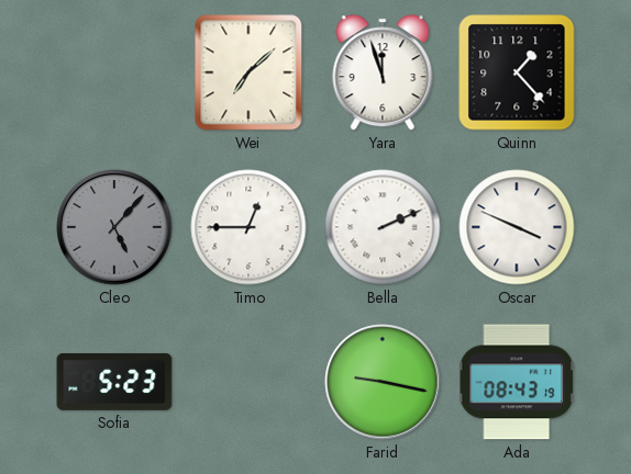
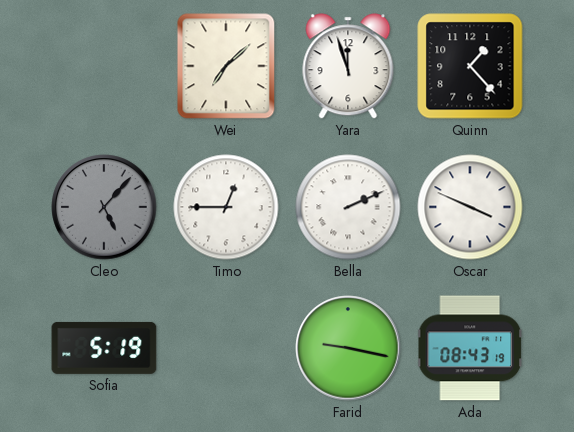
Sofia: 5:23 -> 5:19 (104, 348)
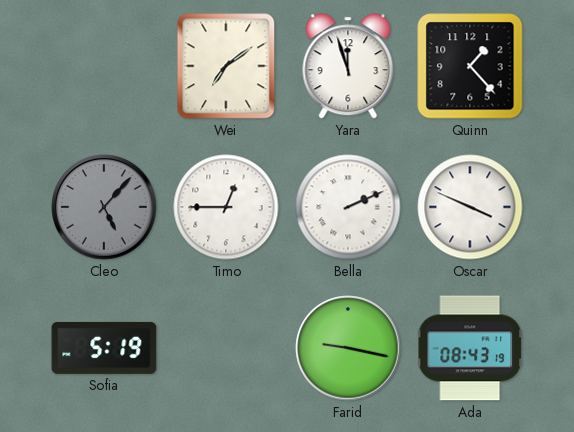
Wei: 7:08 -> 7:09 (226, 66)
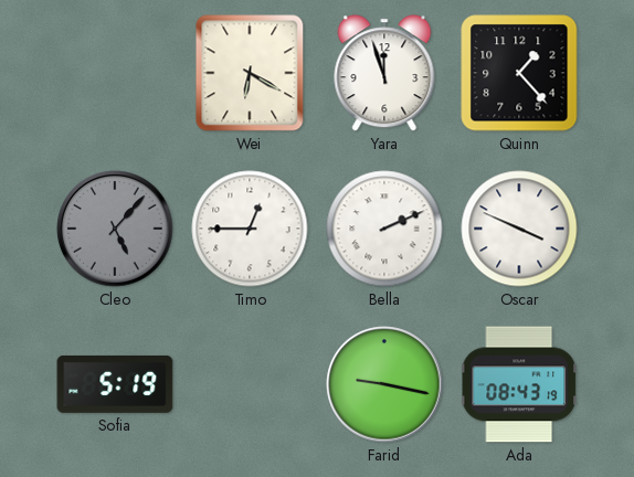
Wei: 7:09 -> 6:20 (250, 73)
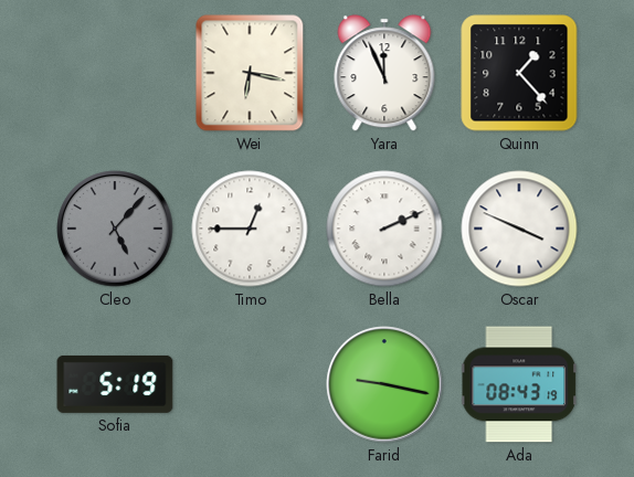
Wei: 6:20 -> 6:17 (250, 73)
Yara: 11:57 -> 11:56 (384, 73)
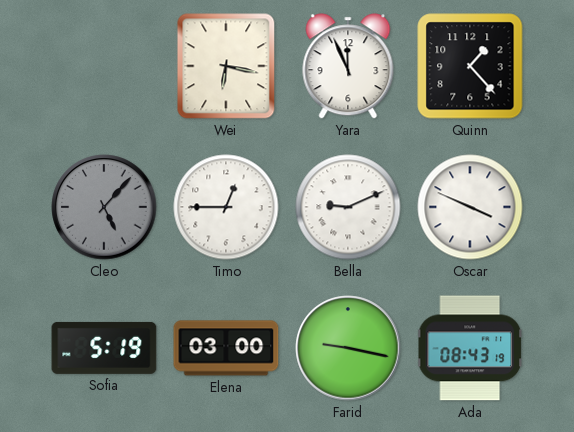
Bella: 2:11 -> 9:11 (348, 207)
Elena: none -> 03:00 (226, 348)
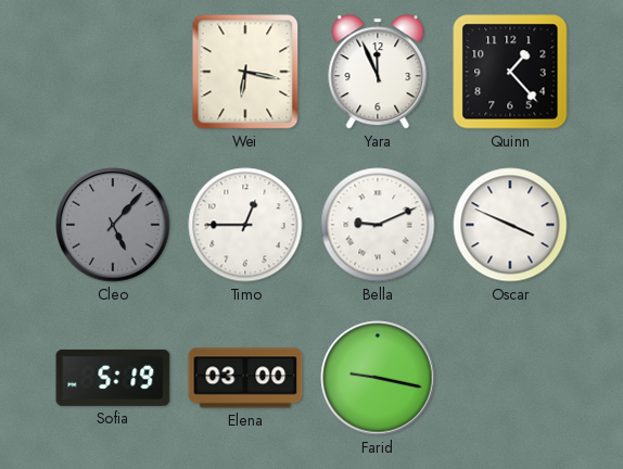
Ada: 08:43 -> none (470, 348)
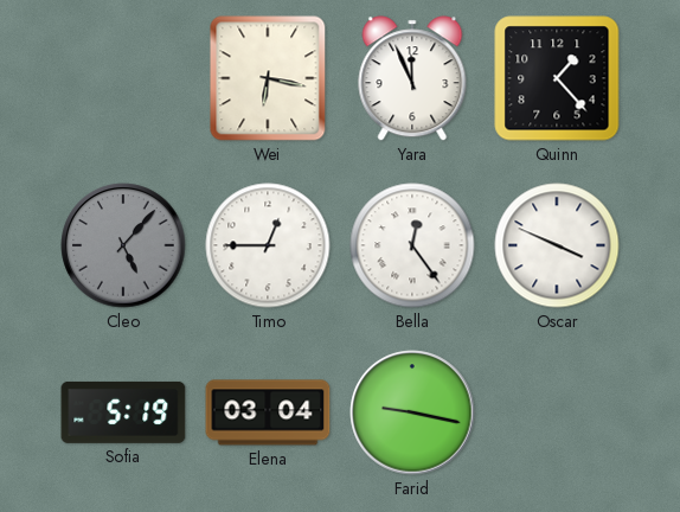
Bella: 9:11 -> 12:24 (412, 245)
Elena: 03:00 -> 03:04 (268, 412)
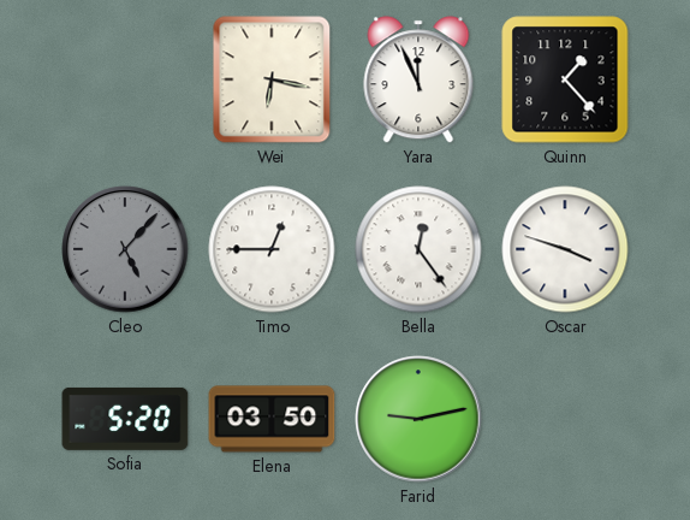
Oscar: 3:49 -> 3:48 (565, 249)
Sofia: 5:19 -> 5:20 (125, 419)
Elena: 03:04 -> 03:50 (272, 419)
Farid: 9:17 -> 9:13 (418, 419)
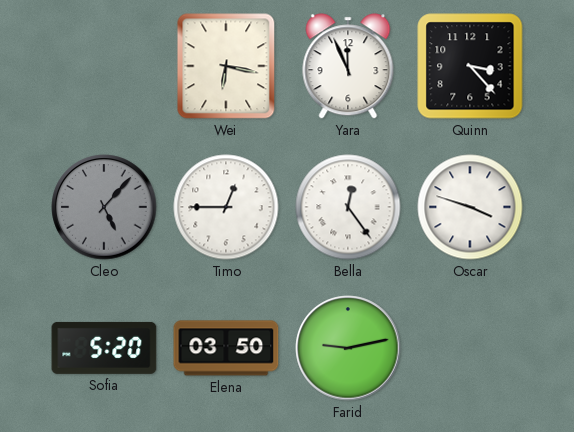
Quinn: 1:23 -> 3:23 (470, 66)
